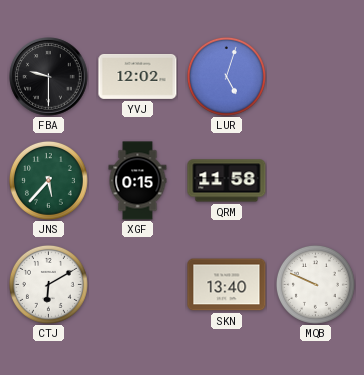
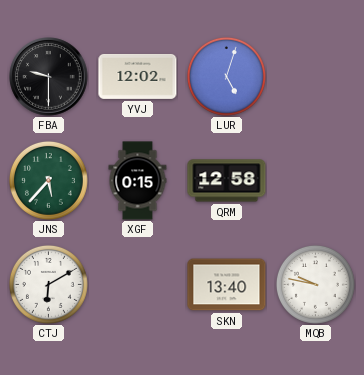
QRM: 11:58 -> 12:58 (227, 181)
MQB: 9:49 -> 9:47 (315, 284)
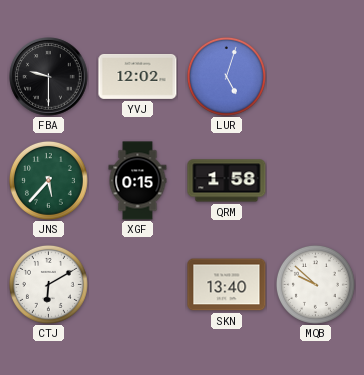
QRM: 12:58 -> 1:58 (227, 181)
MQB: 9:47 -> 9:52 (315, 284)
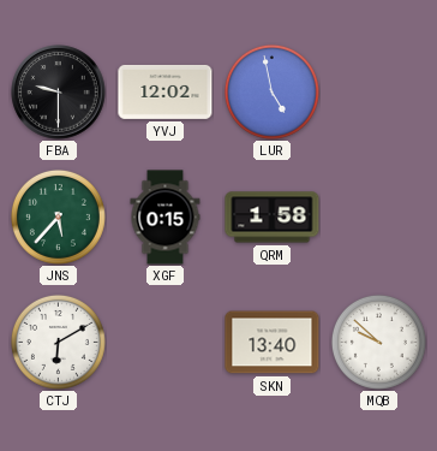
LUR: 5:03 -> 4:58 (271, 91)
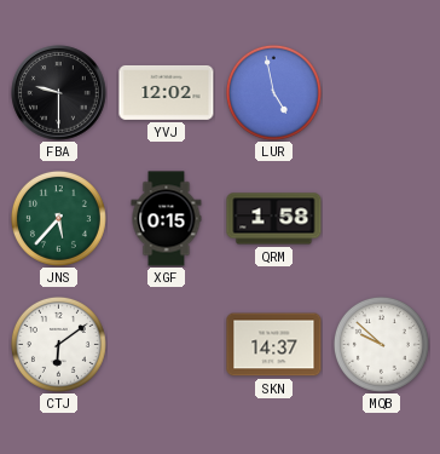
CTJ: 6:10 -> 6:09 (58, 344)
SKN: 13:40 -> 14:37 (274, 345)
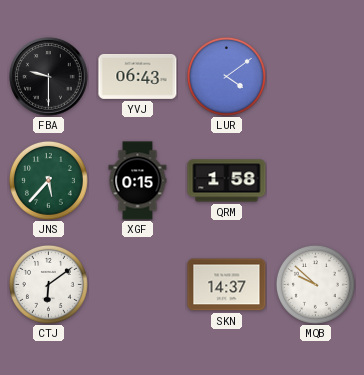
YVJ: 12:02 -> 06:43 (138, 76)
LUR: 4:58 -> 4:09 (226, 76)
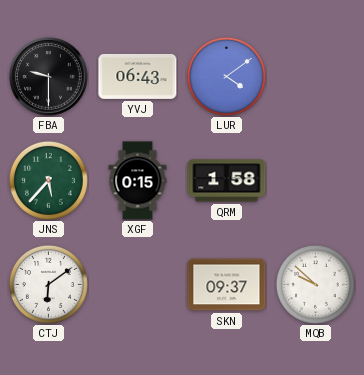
SKN: 14:37 -> 09:37 (227, 285)
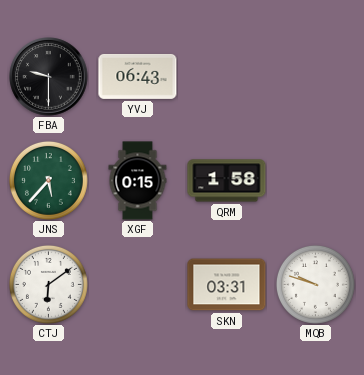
LUR: 4:09 -> none (226, 76)
SKN: 09:37 -> 03:31 (227, 285)
MQB: 9:52 -> 9:48 (315, 284)
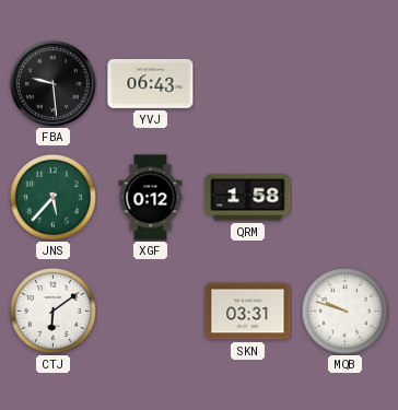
FBA: 9:30 -> 9:29 (54, 84)
XGF: 0:15 -> 0:12 (151, 198)
